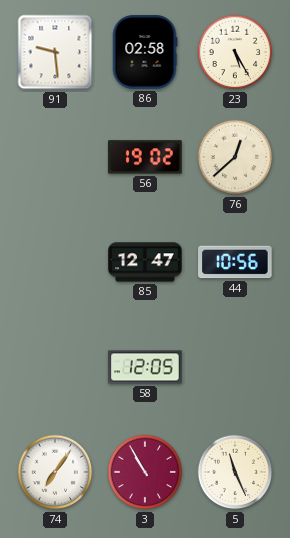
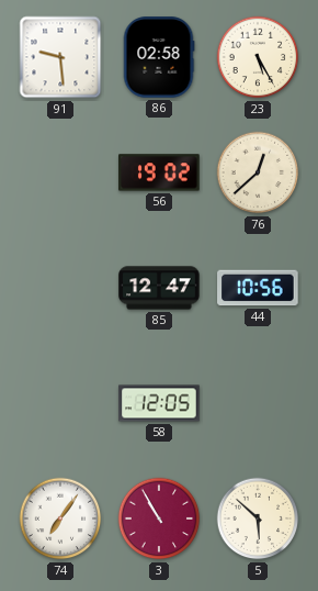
5: 11:26 -> 5:52 (258, 518)
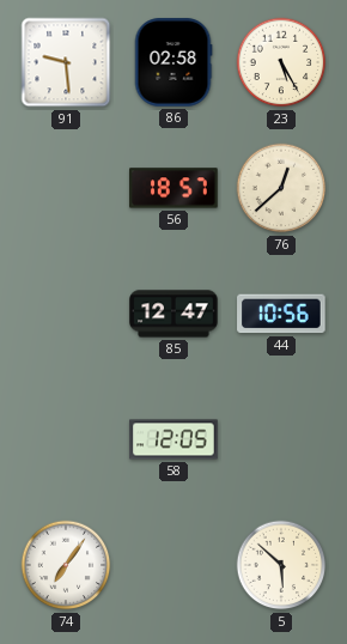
56: 19:02 -> 18:57 (173, 188)
3: 10:55 -> none (159, 518)
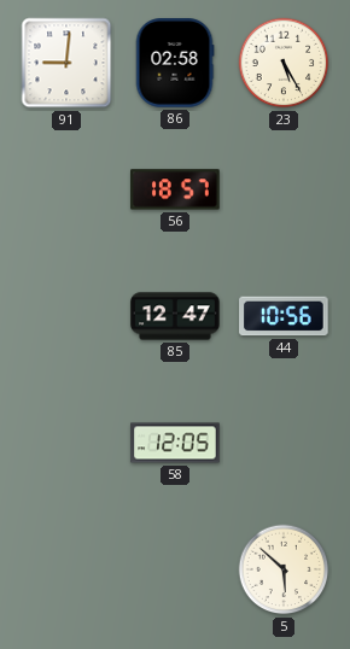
91: 9:29 -> 9:01 (66, 63)
76: 12:38 -> none (281, 188)
74: 7:06 -> none (66, 565)
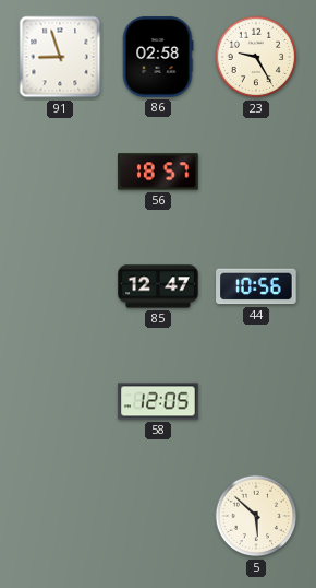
91: 9:01 -> 8:57 (60, 57)
23: 5:25 -> 9:25 (256, 57)
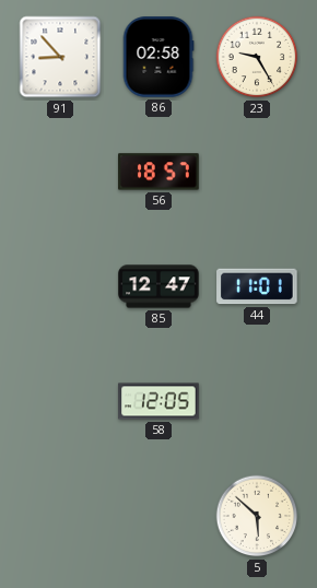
91: 8:57 -> 8:53 (60, 57)
44: 10:56 -> 11:01 (257, 286)
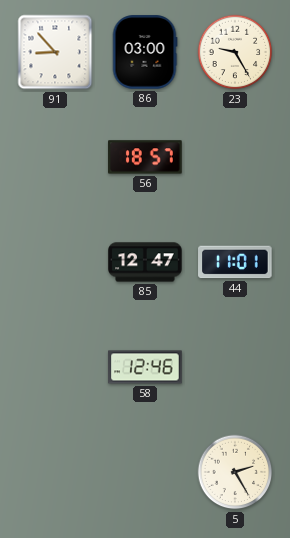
86: 02:58 -> 03:00 (145, 52)
58: 12:05 -> 12:46 (145, 367)
5: 5:52 -> 2:25 (235, 472)
